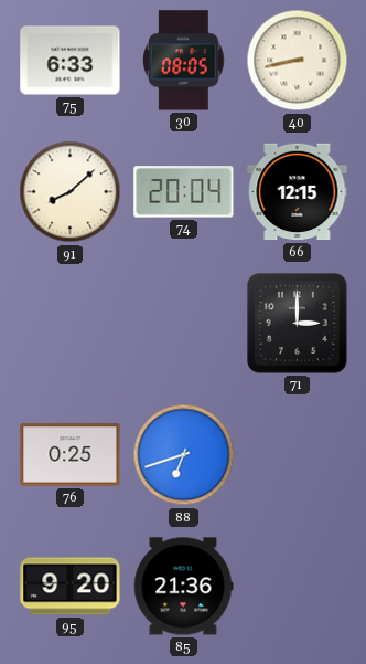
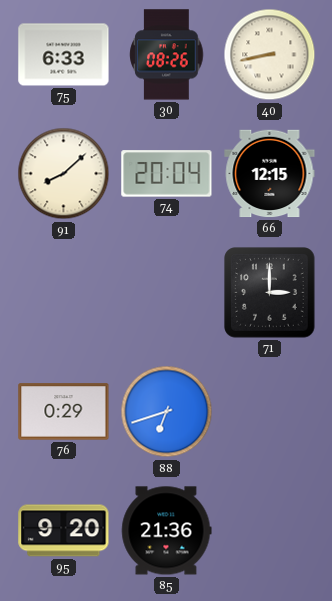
30: 08:05 -> 08:26 (167, 55)
76: 0:25 -> 0:29 (64, 412)
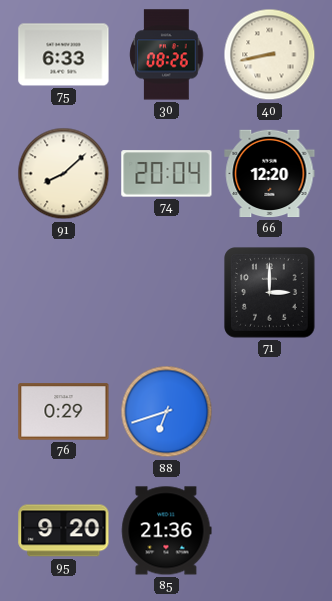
66: 12:15 -> 12:20 (270, 174)
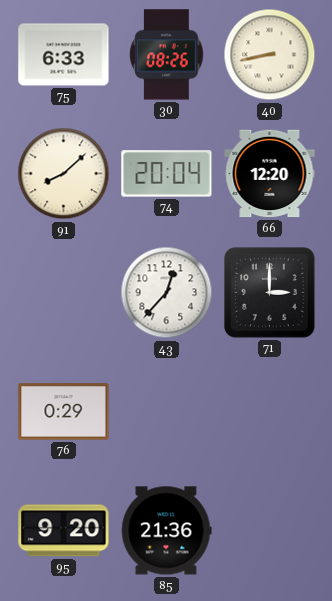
43: none -> 12:37 (167, 293)
88: 6:42 -> none (167, 412)
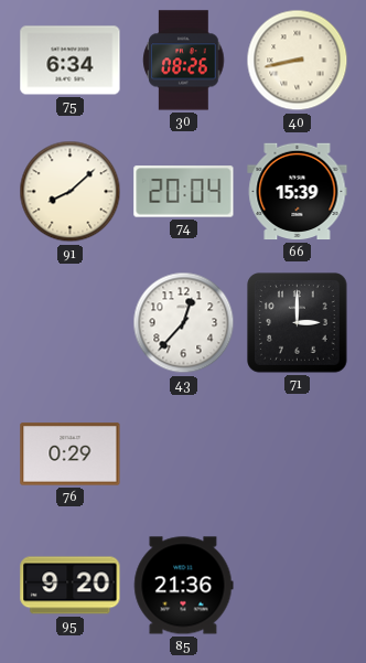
75: 6:33 -> 6:34 (71, 61)
66: 12:20 -> 15:39 (298, 192)
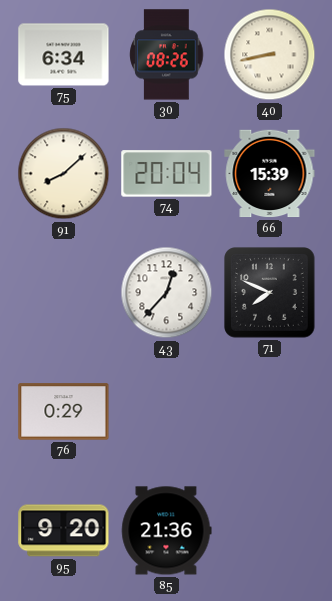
71: 3:00 -> 7:49 (270, 293)
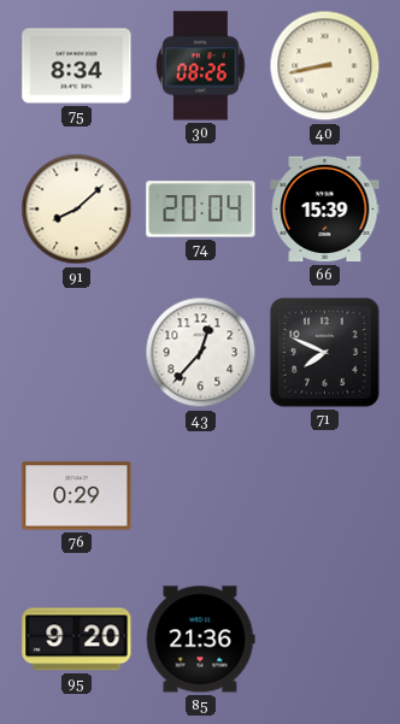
75: 6:34 -> 8:34 (77, 66)
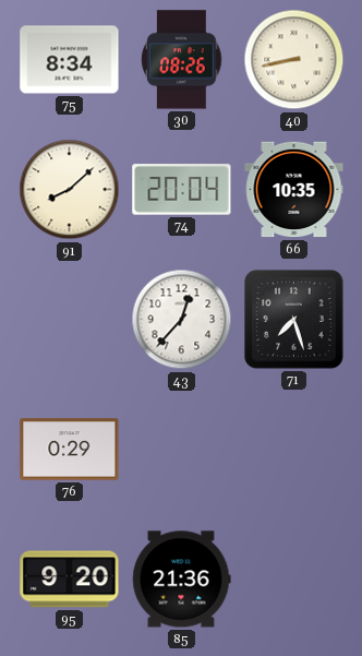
66: 15:39 -> 10:35 (294, 190)
71: 7:49 -> 7:27 (294, 320)
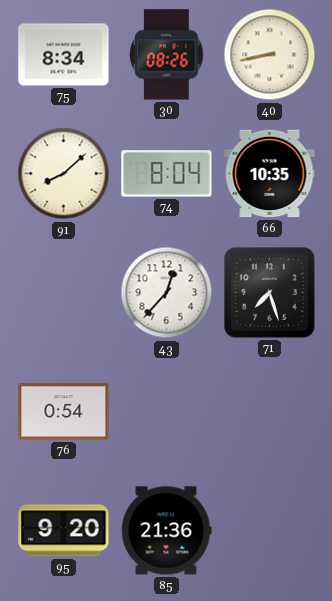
74: 20:04 -> 8:04 (167, 174)
76: 0:29 -> 0:54 (64, 412)
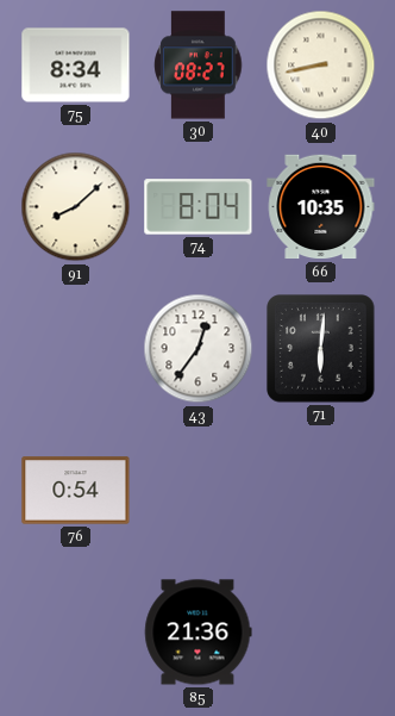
30: 08:26 -> 08:27 (199, 66)
43: 12:37 -> 12:36 (199, 349)
71: 7:27 -> 6:01 (321, 349)
95: 9:20 -> none (64, 531)
